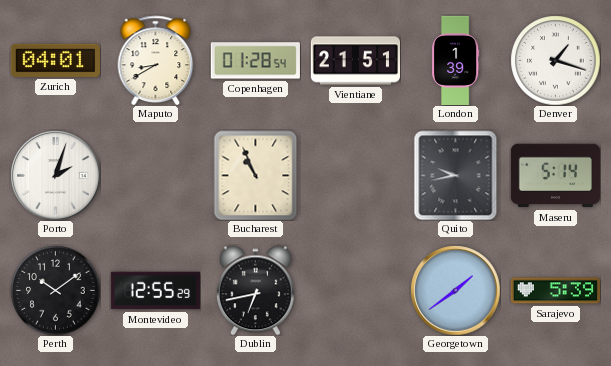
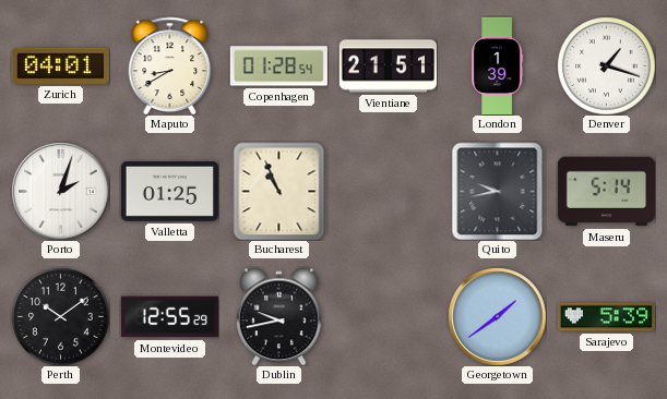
Valletta: none -> 01:25 (169, 191)
Dublin: 6:43 -> 9:43 (278, 316)
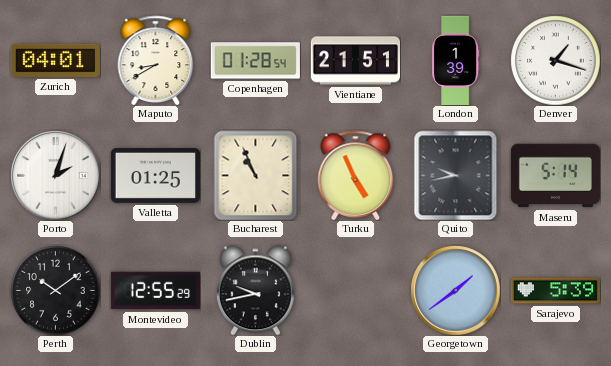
Turku: none -> 4:56 (356, 175)
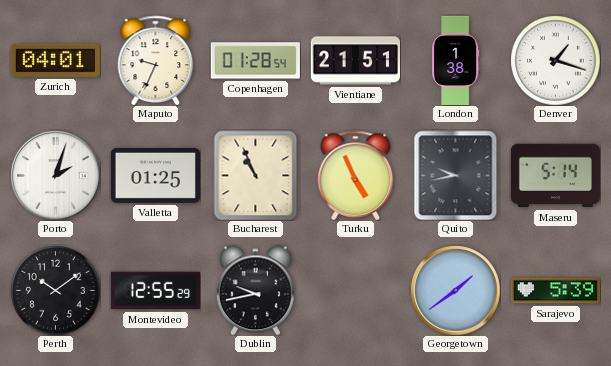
Maputo: 8:40 -> 9:34 (156, 60)
London: 1:39 -> 1:38 (455, 60)
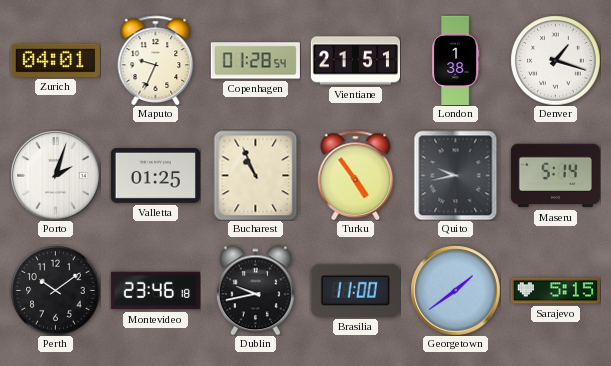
Turku: 4:56 -> 4:54 (356, 175)
Montevideo: 12:55 -> 23:46 (155, 291)
Brasilia: none -> 11:00 (355, 290)
Sarajevo: 5:39 -> 5:15 (555, 291)
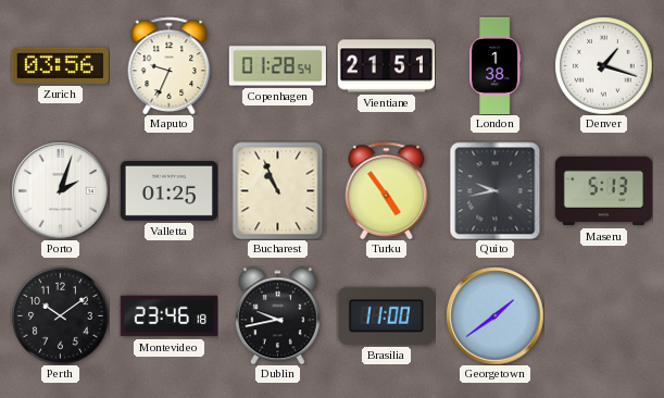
Zurich: 04:01 -> 03:56 (60, 65)
Maseru: 5:14 -> 5:13 (603, 191)
Sarajevo: 5:15 -> none (555, 291)
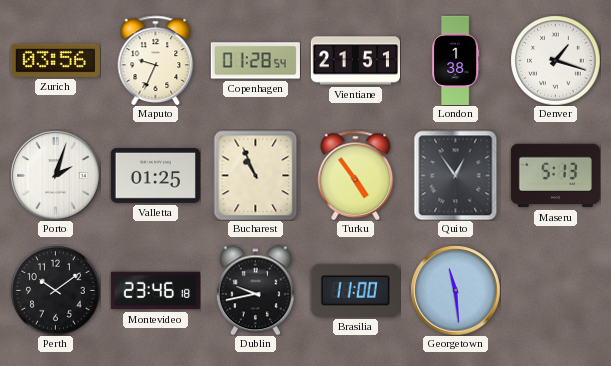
Quito: 9:43 -> 12:54 (456, 175)
Georgetown: 1:39 -> 11:29 (455, 290)
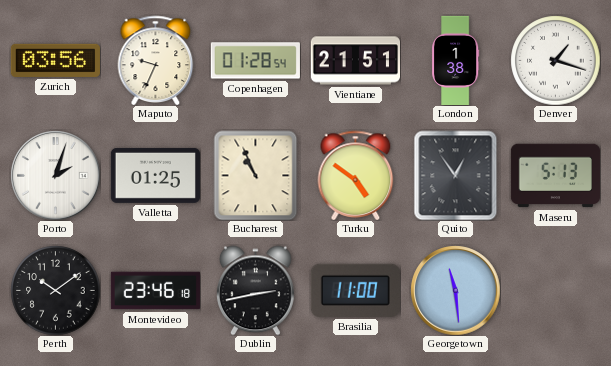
Turku: 4:54 -> 4:51 (356, 175)
Dublin: 9:43 -> 2:43 (255, 290)
